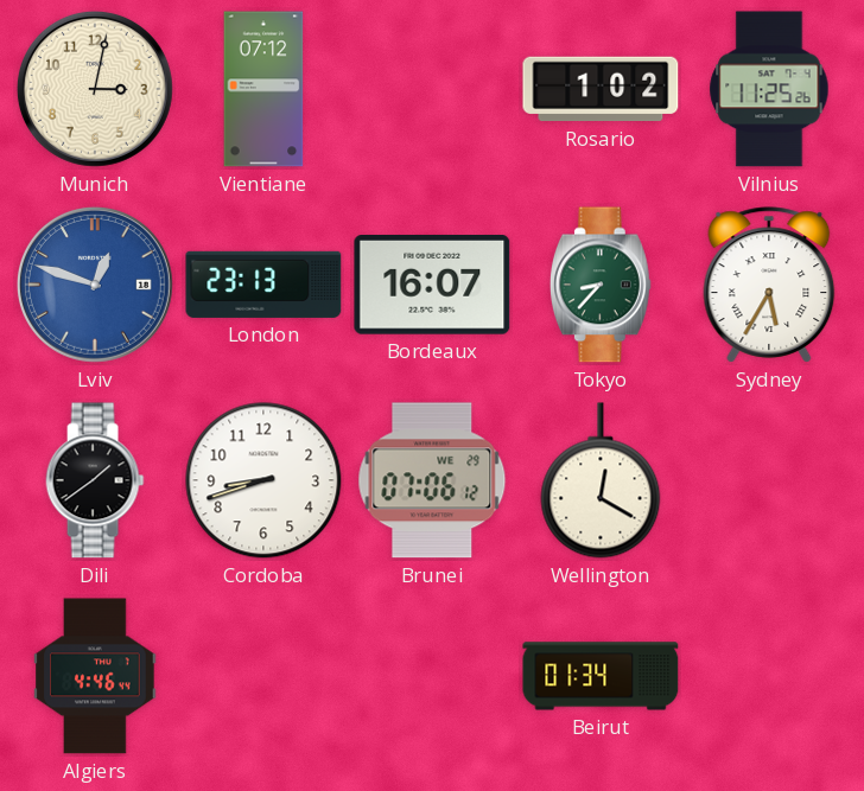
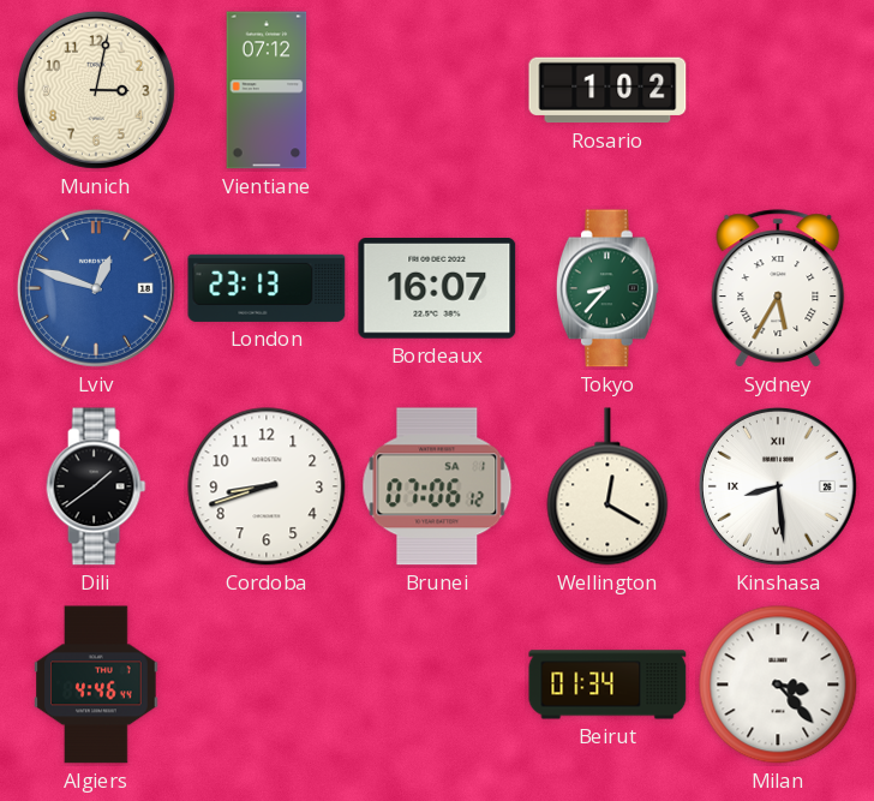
Vilnius: 11:25 -> none (769, 89)
Brunei date: WE 29 -> SA 1 (437, 486)
Kinshasa: none -> 8:29 (778, 486)
Milan: none -> 3:23 (778, 685)
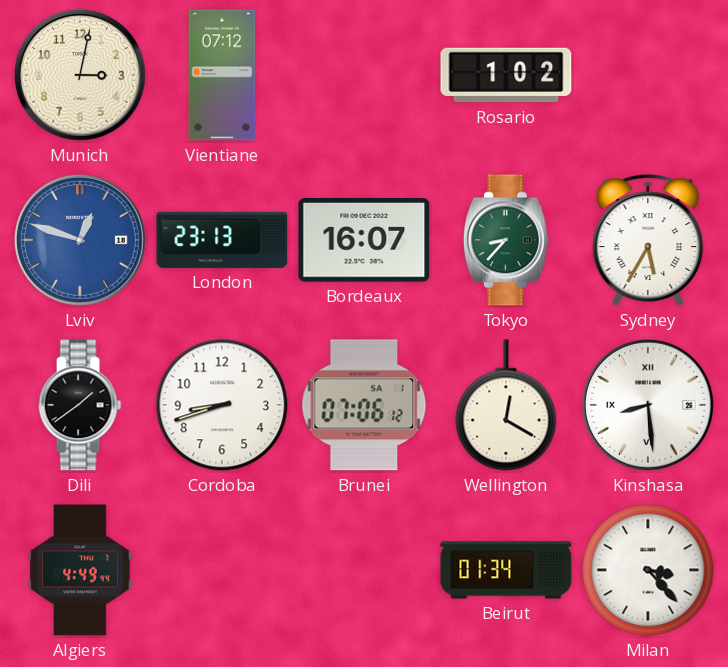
Algiers: 4:46 -> 4:49 (80, 570)
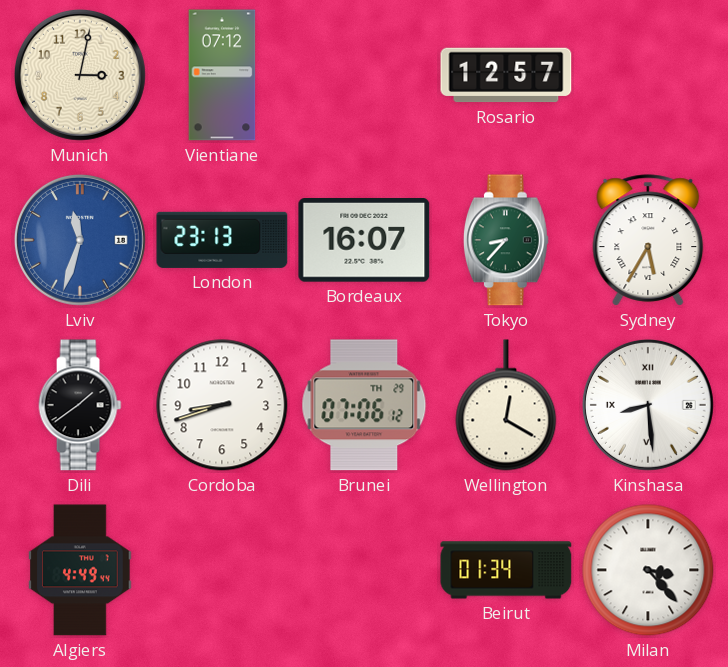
Rosario: 1:02 -> 12:57 (506, 75)
Lviv: 12:48 -> 11:33 (80, 240)
Brunei date: SA 1 -> TH 29 (364, 405)
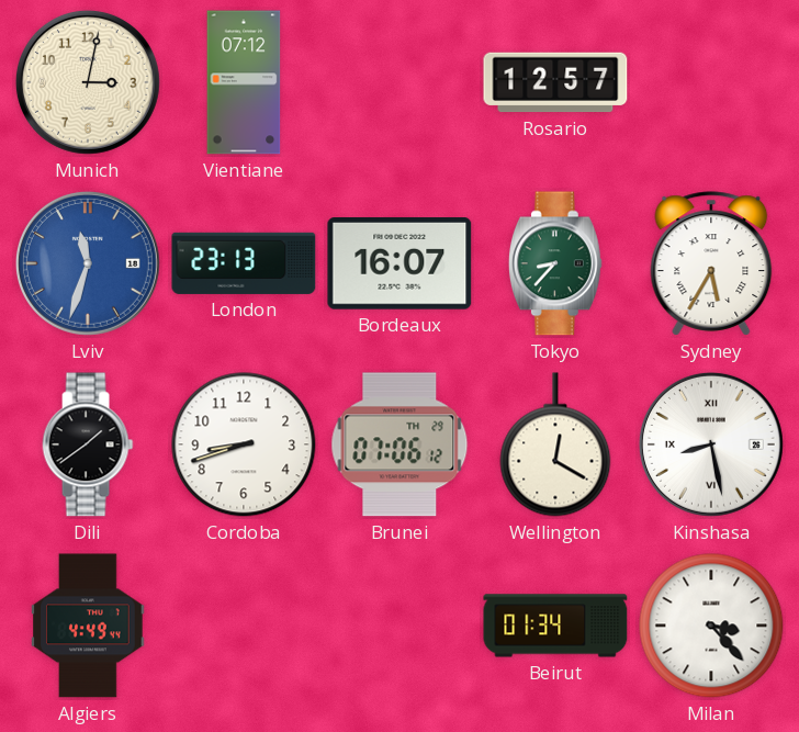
Kinshasa: 8:29 -> 8:28 (711, 444)
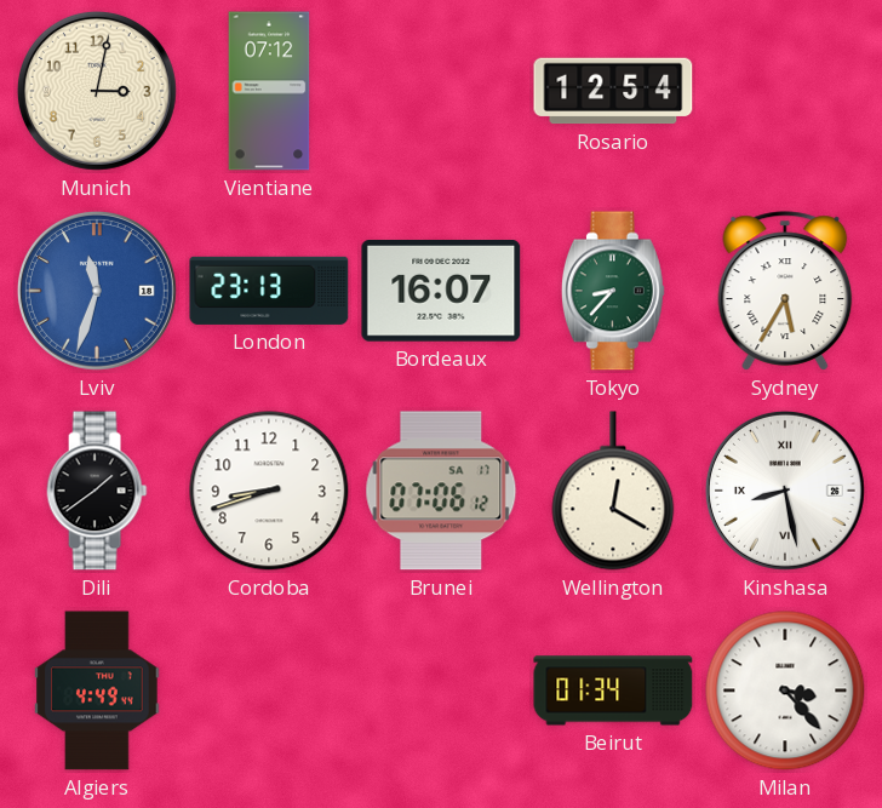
Rosario: 12:57 -> 12:54 (613, 91)
Brunei date: TH 29 -> SA 17 (441, 491)
